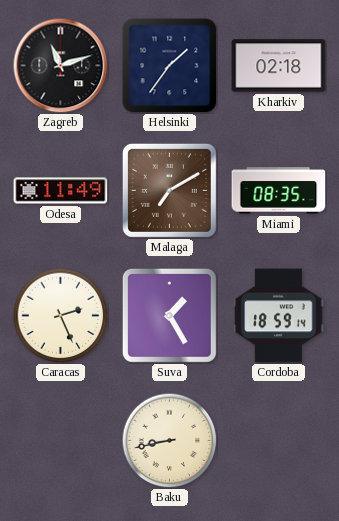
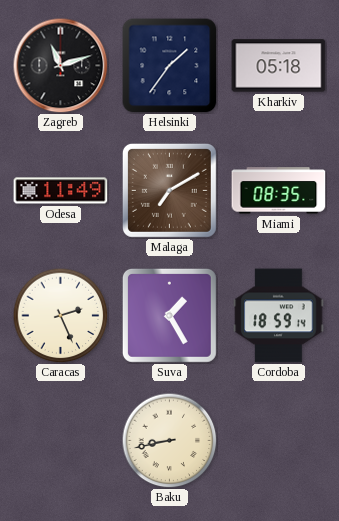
Kharkiv: 02:18 -> 05:18 (279, 66)
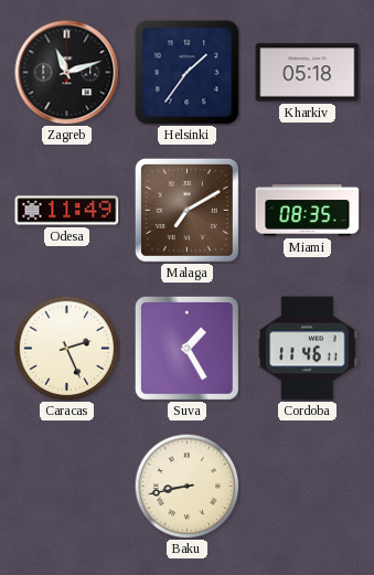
Cordoba: 18:59 -> 11:46 (308, 349)
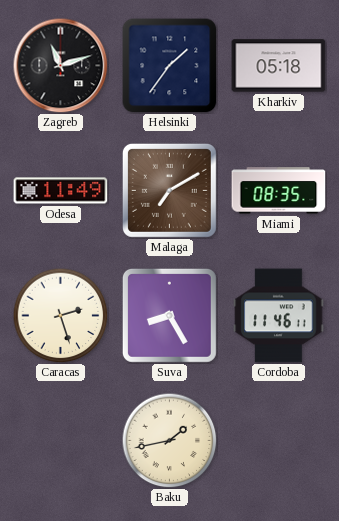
Caracas: 2:26 -> 2:27 (60, 315)
Suva: 1:25 -> 8:25 (169, 315)
Baku: 8:43 -> 1:43 (169, 440)
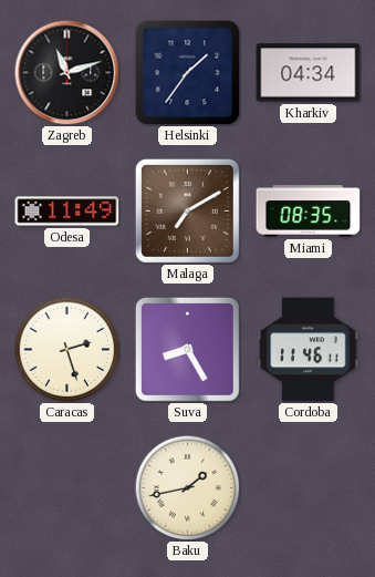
Kharkiv: 05:18 -> 04:34 (309, 73)
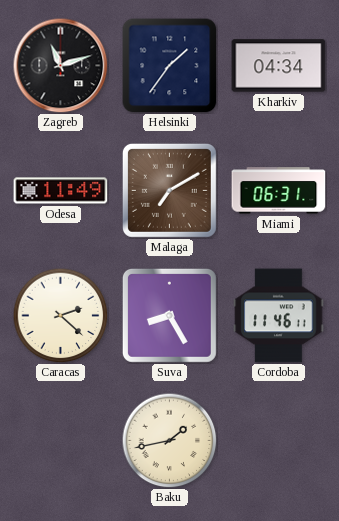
Miami: 08:35 -> 06:31 (279, 191)
Caracas: 2:27 -> 2:22 (60, 315)
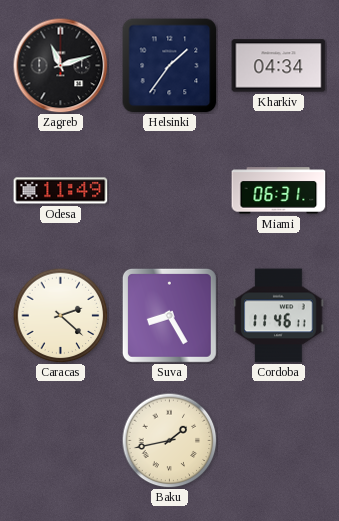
Malaga: 7:10 -> none (169, 190)
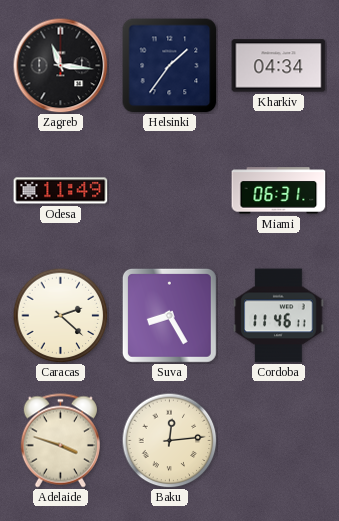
Zagreb: 11:12 -> 11:16 (60, 65)
Adelaide: none -> 3:48 (60, 441)
Baku: 1:43 -> 12:14 (169, 440)
